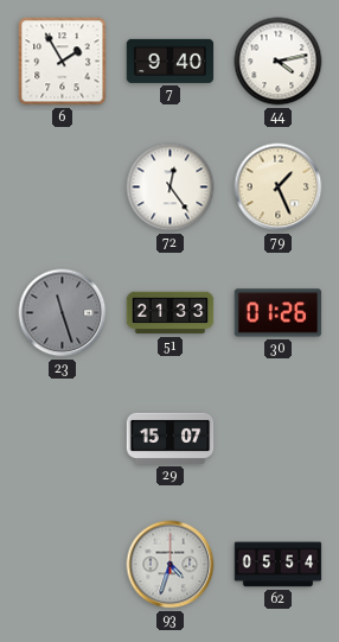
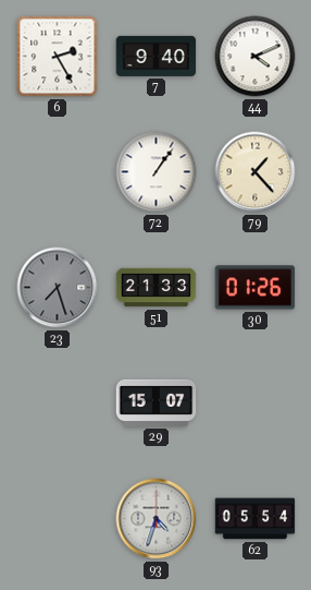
6: 1:55 -> 2:25 (58, 57)
44: 4:13 -> 4:11 (256, 57)
72: 12:24 -> 1:06 (157, 172)
79: 1:26 -> 1:23 (256, 172)
23: 11:27 -> 7:27 (58, 288)
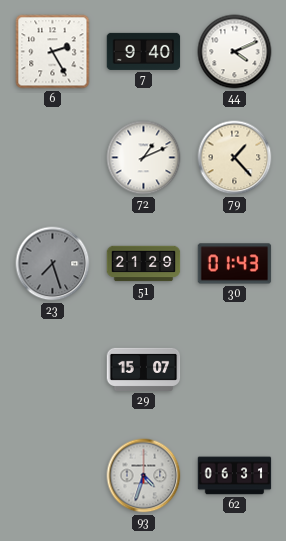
72: 1:06 -> 1:11 (144, 158)
51: 21:33 -> 21:29 (144, 264)
30: 01:26 -> 01:43 (235, 264)
62: 05:54 -> 06:31 (235, 476)
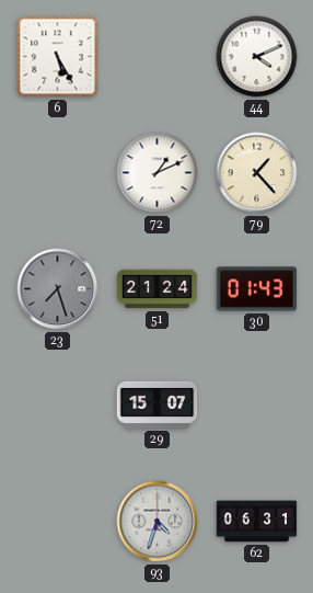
6: 2:25 -> 5:25 (58, 57)
7: 9:40 -> none (144, 51)
51: 21:29 -> 21:24 (158, 289)
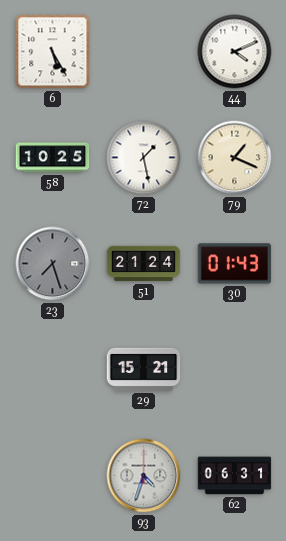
58: none -> 10:25 (53, 158)
72: 1:11 -> 1:28 (144, 158)
79: 1:23 -> 1:19 (235, 158)
29: 15:07 -> 15:21 (144, 369)
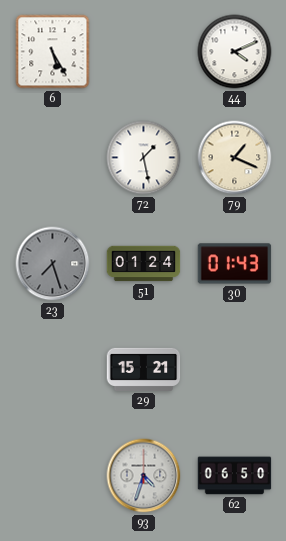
58: 10:25 -> none (53, 158)
51: 21:24 -> 01:24 (144, 264)
62: 06:31 -> 06:50 (235, 476)
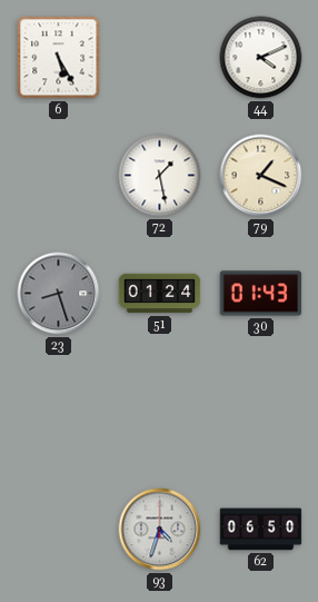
23: 7:27 -> 8:27 (59, 294)
29: 15:21 -> none (144, 369)
